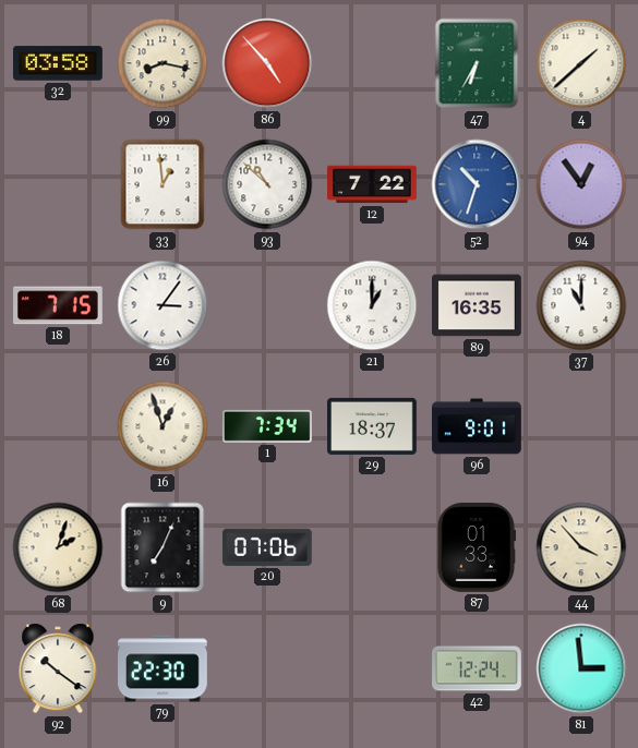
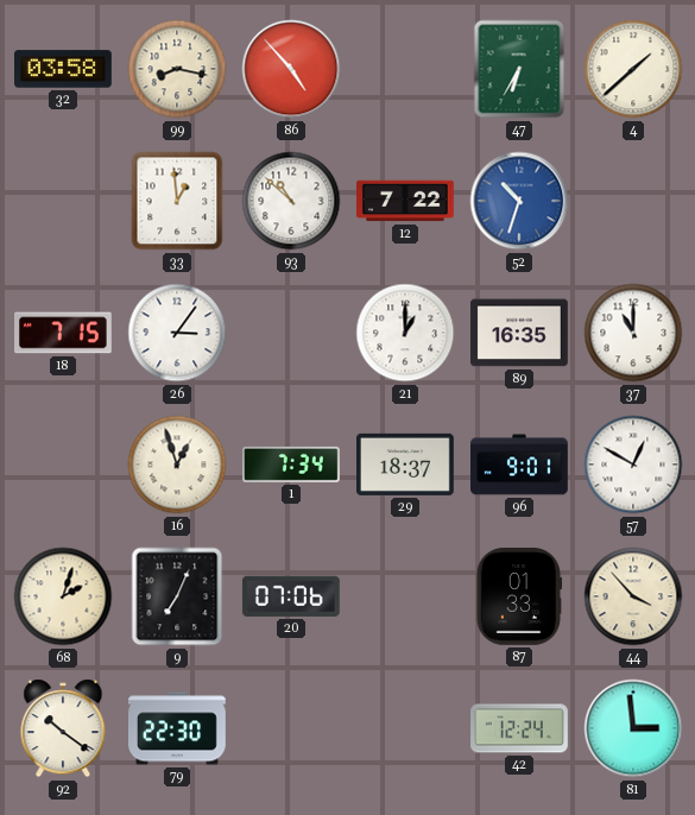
94: 12:54 -> none (581, 184)
57: none -> 12:50 (633, 465)
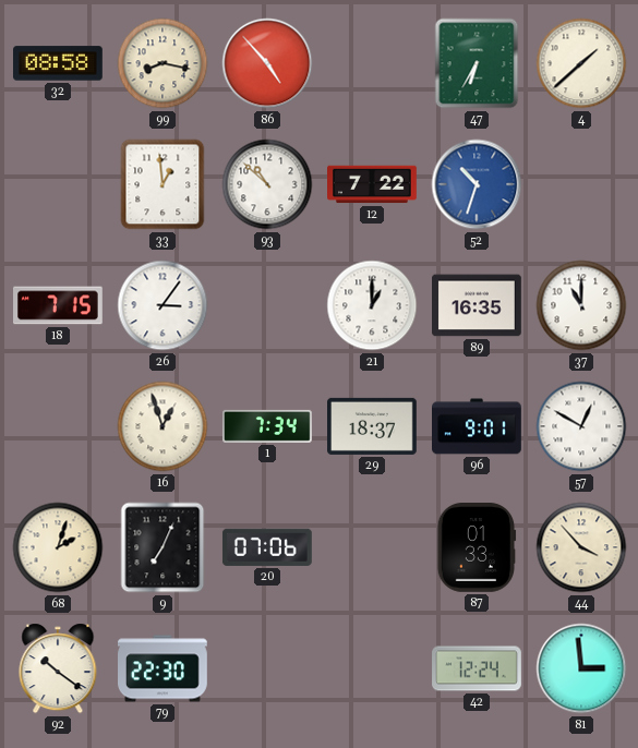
32: 03:58 -> 08:58 (59, 63)
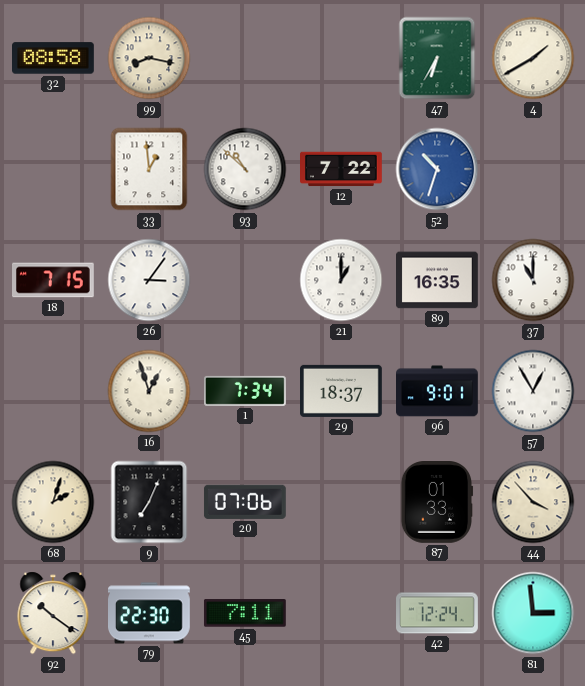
86: 4:53 -> none (267, 63)
4: 1:38 -> 1:40 (533, 58)
57: 12:50 -> 12:55 (533, 391)
45: none -> 7:11 (245, 613)
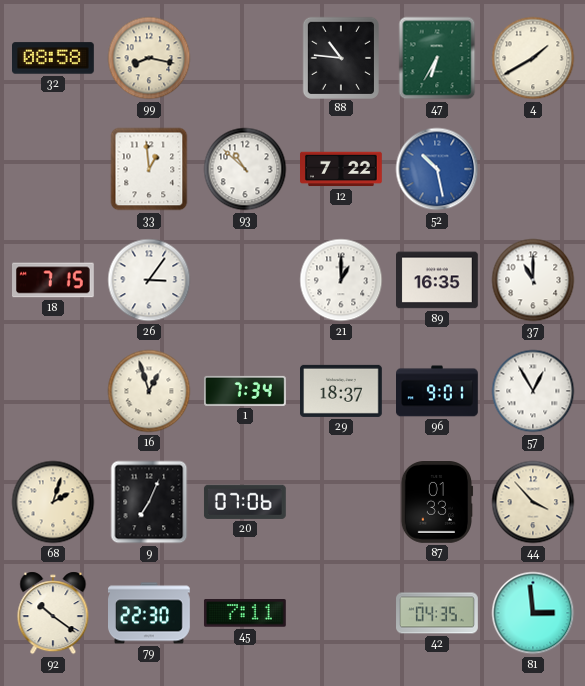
88: none -> 10:46 (341, 57)
52: 10:33 -> 10:28 (437, 169)
42: 12:24 -> 04:35 (437, 613)
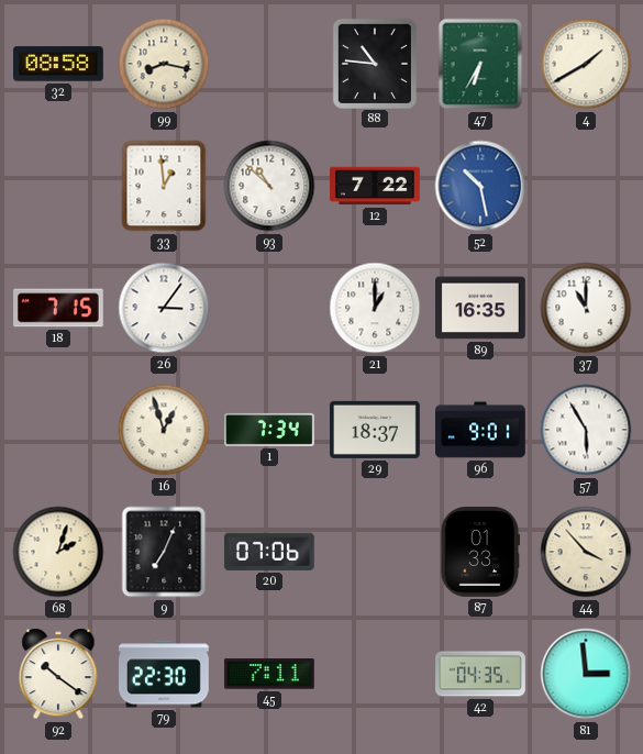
57: 12:55 -> 5:55 (586, 430)
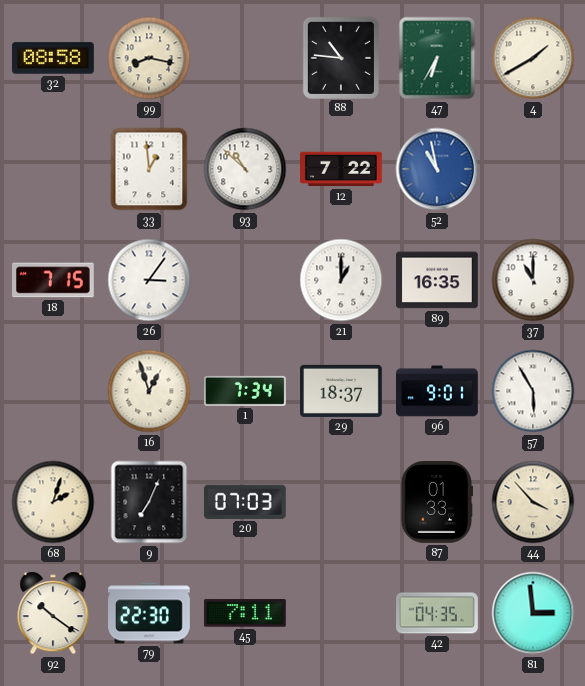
52: 10:28 -> 10:58 (437, 169)
20: 07:06 -> 07:03 (245, 502)
